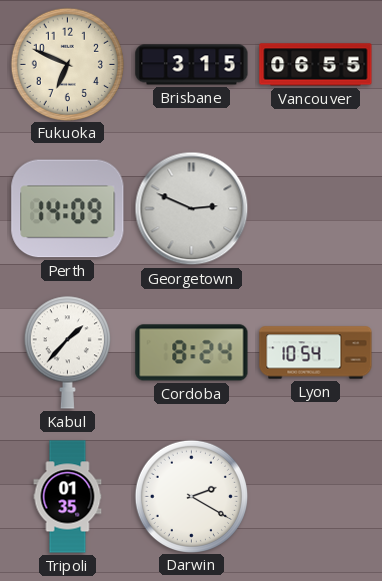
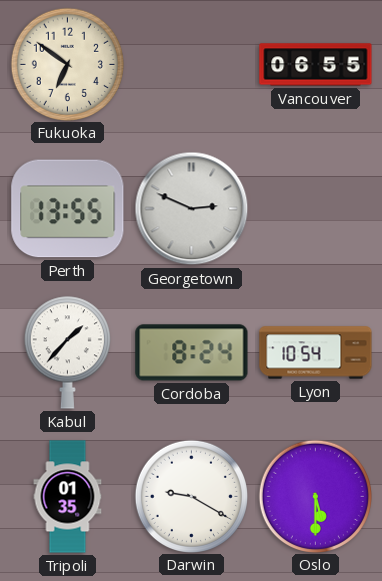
Fukuoka: 6:49 -> 6:51 (67, 64)
Brisbane: 3:15 -> none (192, 65)
Perth: 14:09 -> 13:55 (68, 209)
Darwin: 2:20 -> 9:20 (191, 496)
Oslo: none -> 5:30 (315, 496)
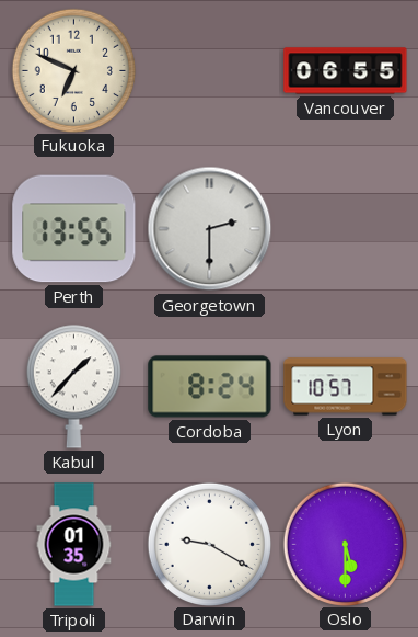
Fukuoka: 6:51 -> 6:49 (73, 70)
Georgetown: 2:49 -> 2:30 (210, 229)
Lyon: 10:54 -> 10:57 (346, 387)
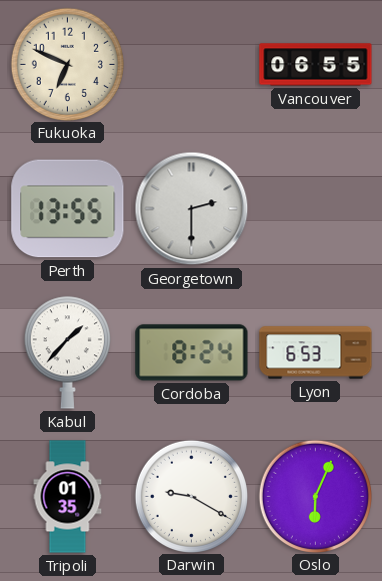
Lyon: 10:57 -> 6:53 (316, 353)
Oslo: 5:30 -> 6:04 (315, 496)
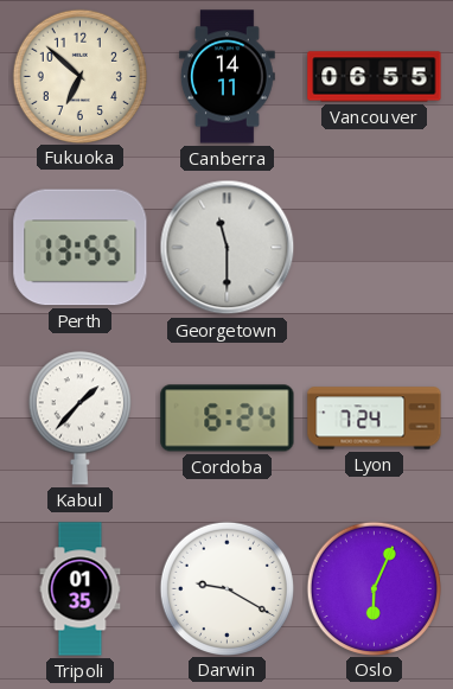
Fukuoka: 6:49 -> 6:52 (79, 76)
Canberra: none -> 14:11 (226, 77)
Georgetown: 2:30 -> 11:30 (228, 248)
Cordoba: 8:24 -> 6:24 (228, 419)
Lyon: 6:53 -> 7:24 (375, 419)
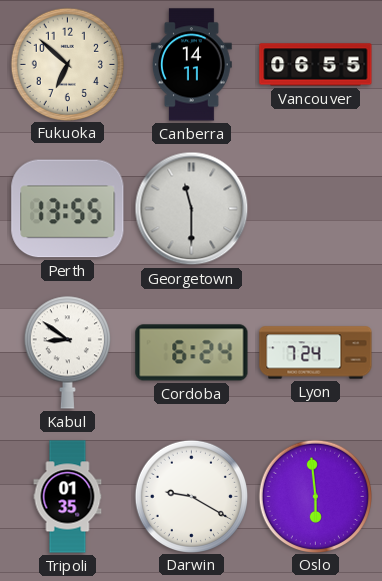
Kabul: 1:37 -> 8:51 (67, 352)
Oslo: 6:04 -> 5:59 (315, 496)
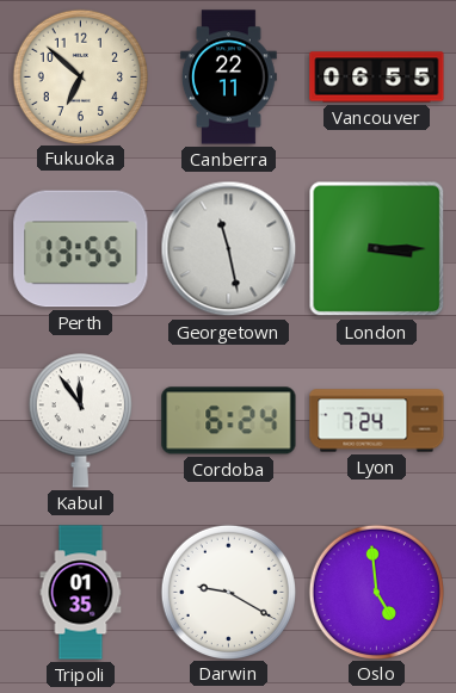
Canberra: 14:11 -> 22:11 (228, 78)
Georgetown: 11:30 -> 11:28 (229, 249)
London: none -> 3:15 (377, 249)
Kabul: 8:51 -> 11:54 (80, 420)
Oslo: 5:59 -> 4:59 (376, 592)
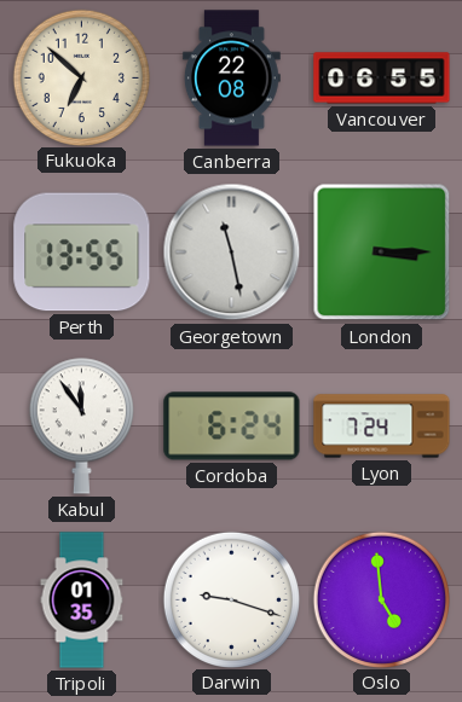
Canberra: 22:11 -> 22:08 (231, 79)
Darwin: 9:20 -> 9:18 (231, 599)
